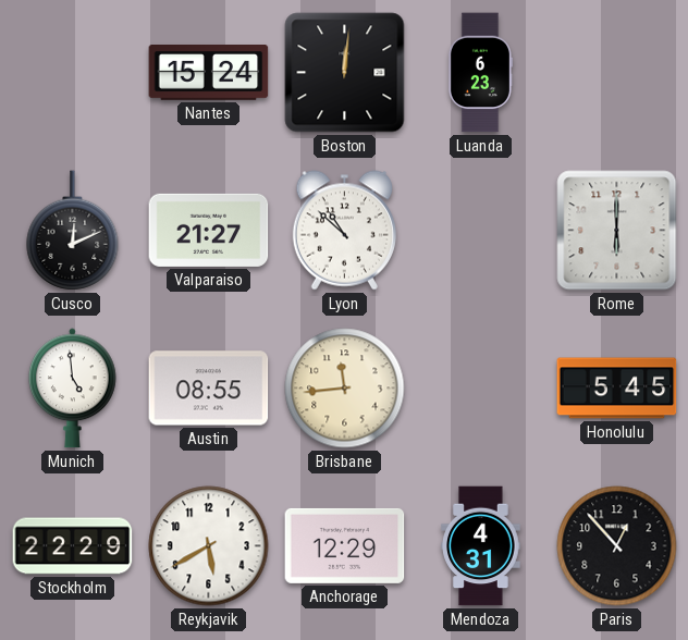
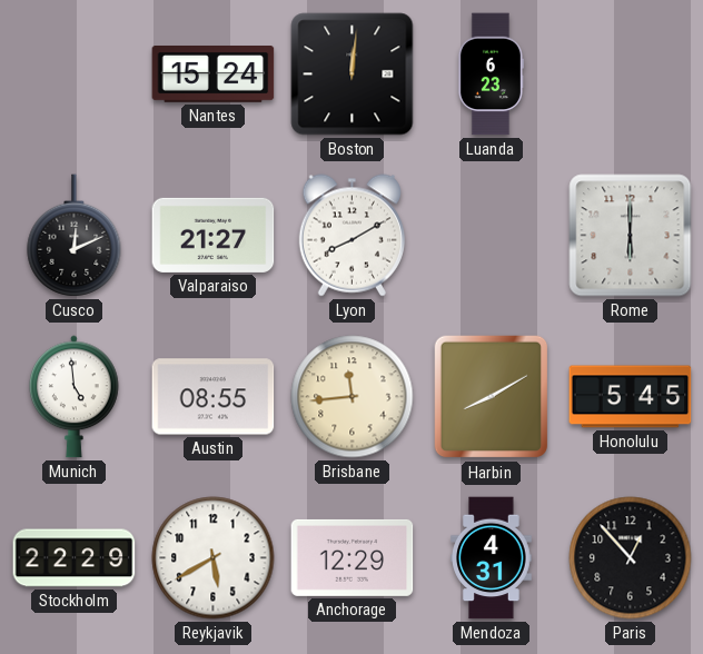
Lyon: 10:52 -> 8:10 (351, 236)
Harbin: none -> 8:10 (491, 397)
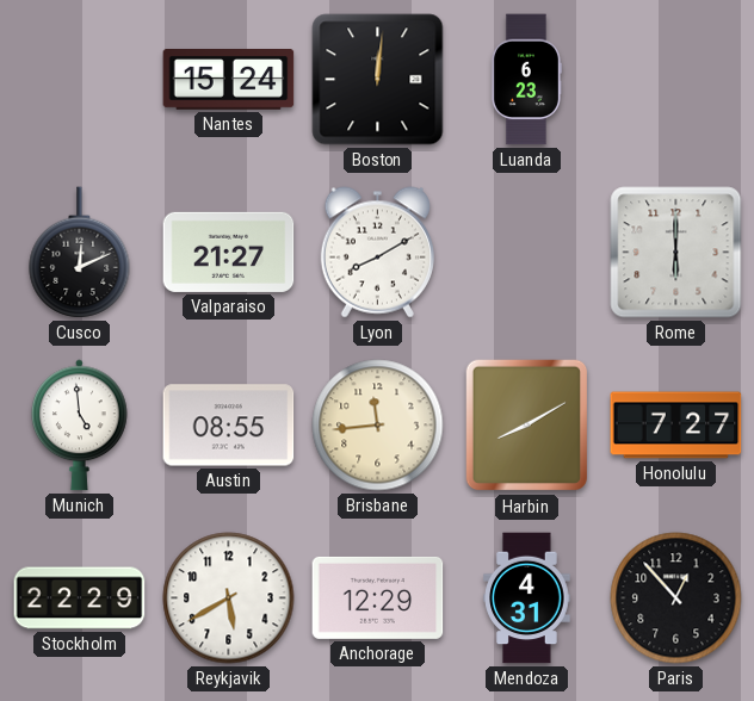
Honolulu: 5:45 -> 7:27 (676, 426)
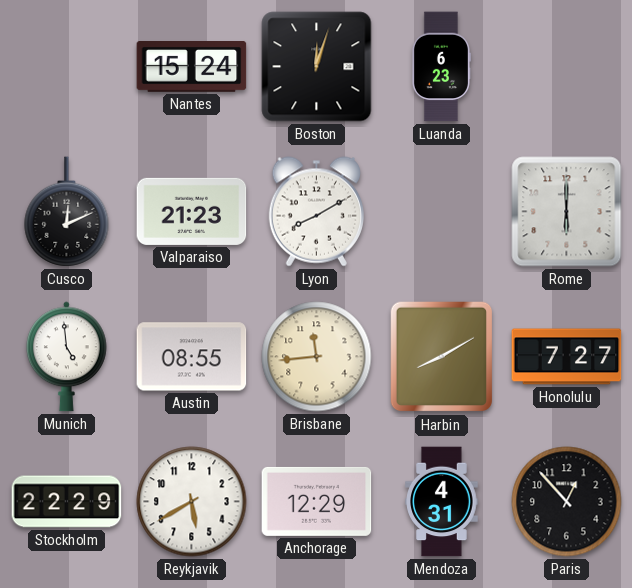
Boston: 12:01 -> 12:03 (317, 67)
Valparaiso: 21:27 -> 21:23 (192, 211)
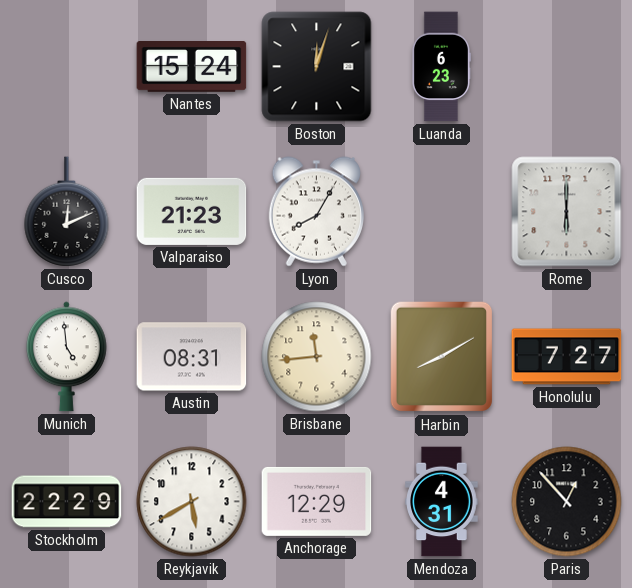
Lyon: 8:10 -> 8:05 (316, 212)
Austin: 08:55 -> 08:31 (192, 357)
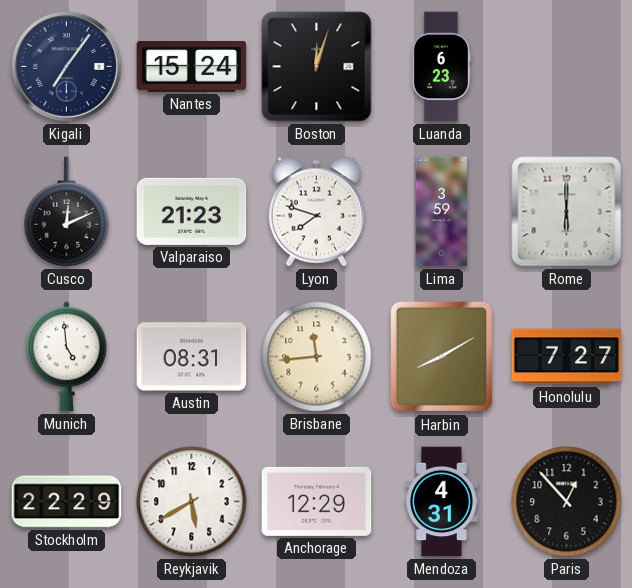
Kigali: none -> 7:06 (67, 67)
Lyon: 8:05 -> 7:48 (316, 212)
Lima: none -> 3:59 (441, 212)
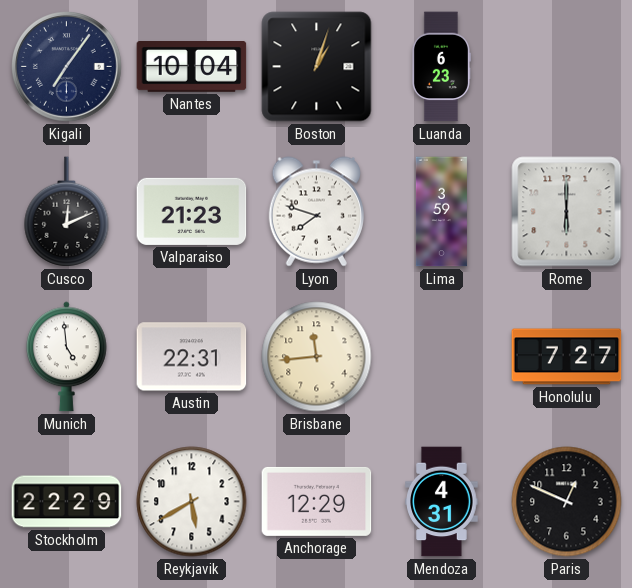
Nantes: 15:24 -> 10:04 (192, 67)
Boston: 12:03 -> 1:03 (317, 67)
Austin: 08:31 -> 22:31 (192, 357)
Harbin: 8:10 -> none (441, 357)
Paris: 12:53 -> 12:49 (567, 502)
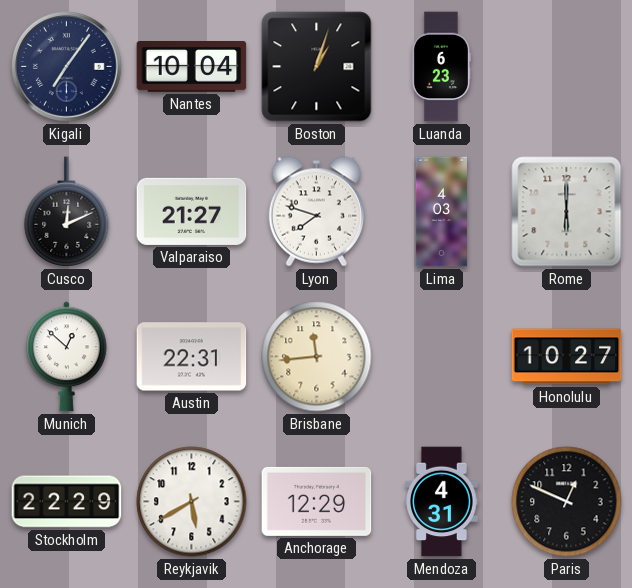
Valparaiso: 21:23 -> 21:27 (192, 211)
Lima: 3:59 -> 4:03 (441, 212)
Munich: 4:59 -> 12:52 (66, 357)
Honolulu: 7:27 -> 10:27 (567, 357)
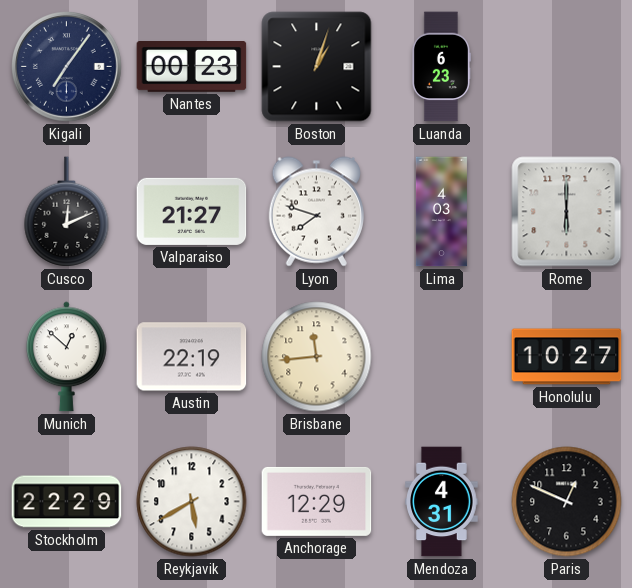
Nantes: 10:04 -> 00:23 (192, 67)
Austin: 22:31 -> 22:19 (192, 357)
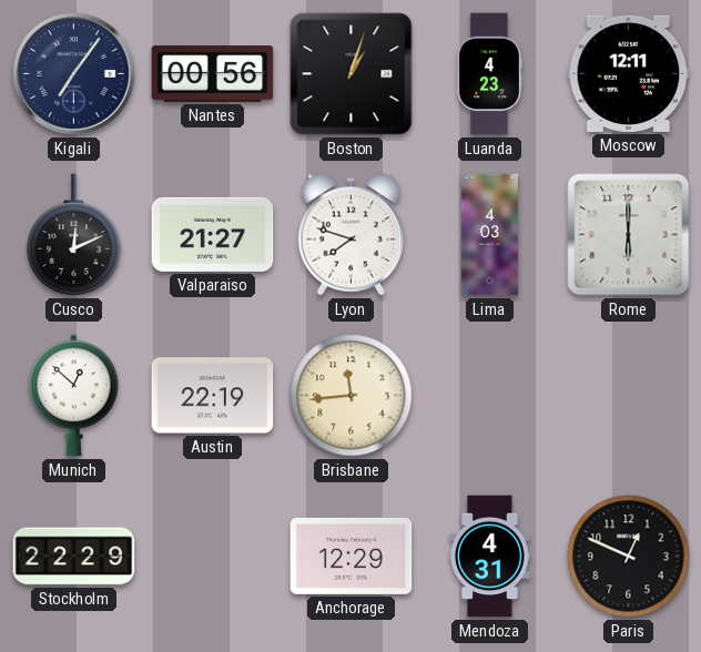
Nantes: 00:23 -> 00:56 (213, 74)
Luanda: 6:23 -> 4:23 (489, 74)
Moscow: none -> 12:11 (629, 73)
Honolulu: 10:27 -> none (567, 357)
Reykjavik: 5:40 -> none (192, 502)
